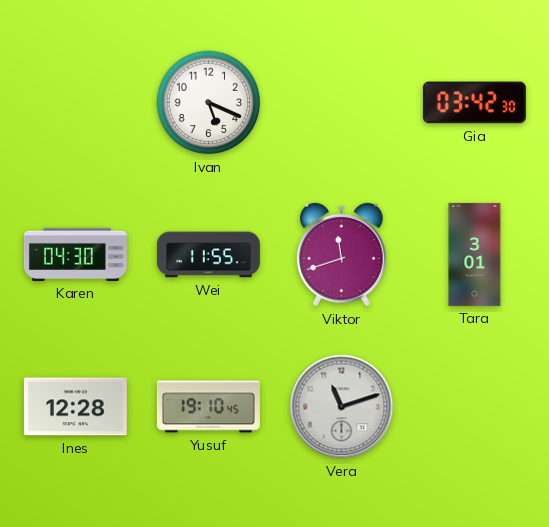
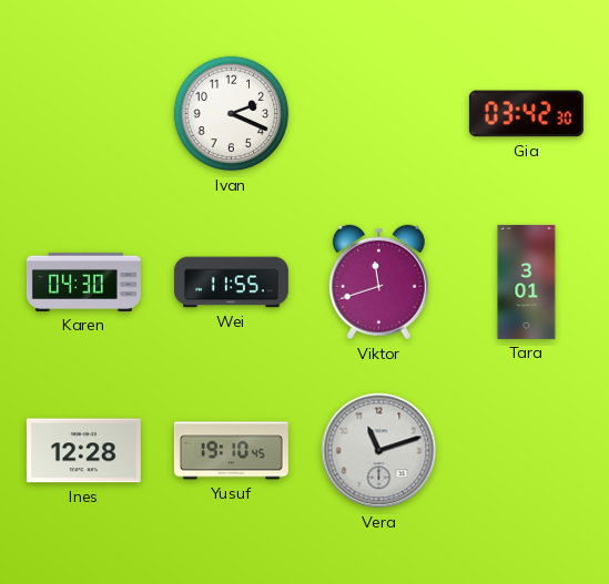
Ivan: 5:19 -> 2:19 (232, 114)
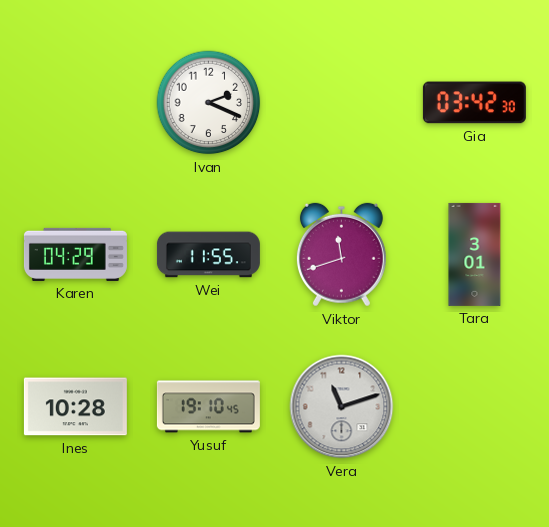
Karen: 04:30 -> 04:29 (75, 254)
Ines: 12:28 -> 10:28 (75, 407)
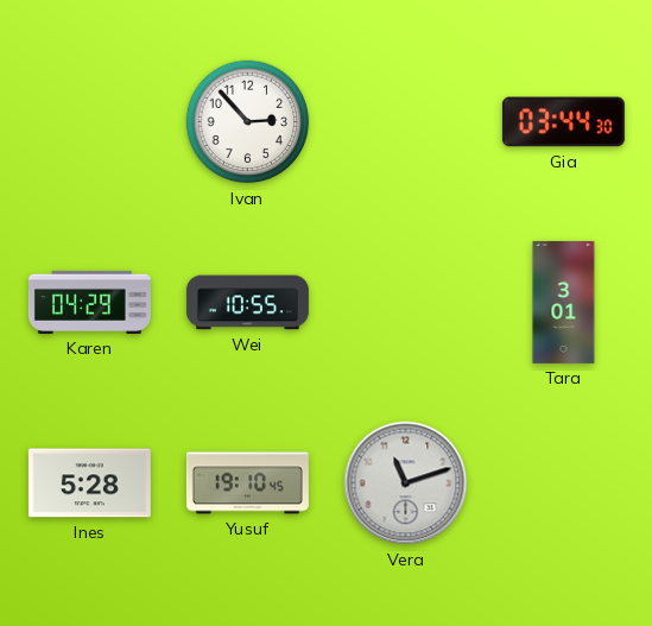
Ivan: 2:19 -> 2:53 (248, 122)
Gia: 03:42 -> 03:44 (563, 122)
Wei: 11:55 -> 10:55 (247, 303)
Viktor: 11:42 -> none (341, 255)
Ines: 10:28 -> 5:28 (89, 483)
